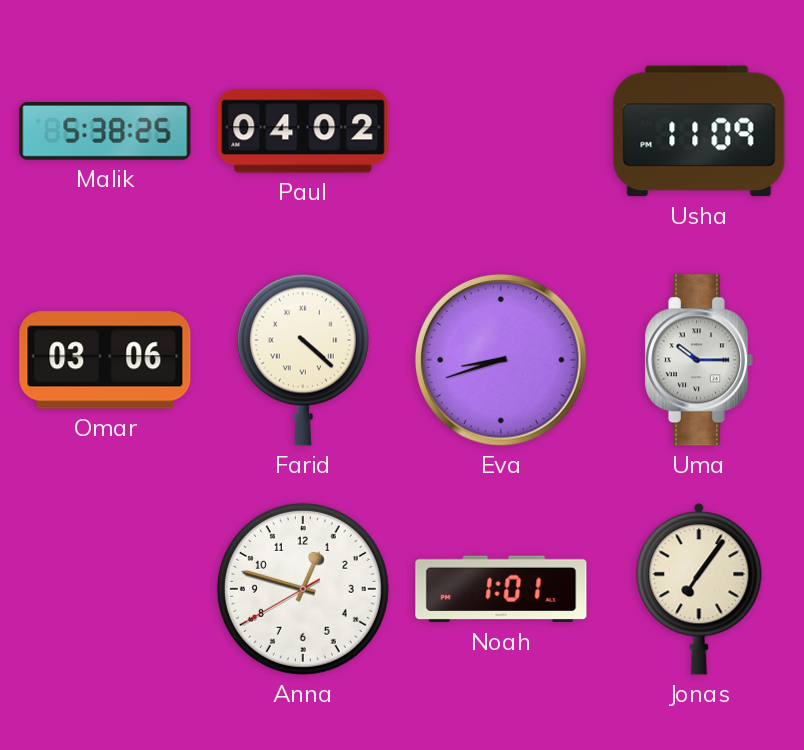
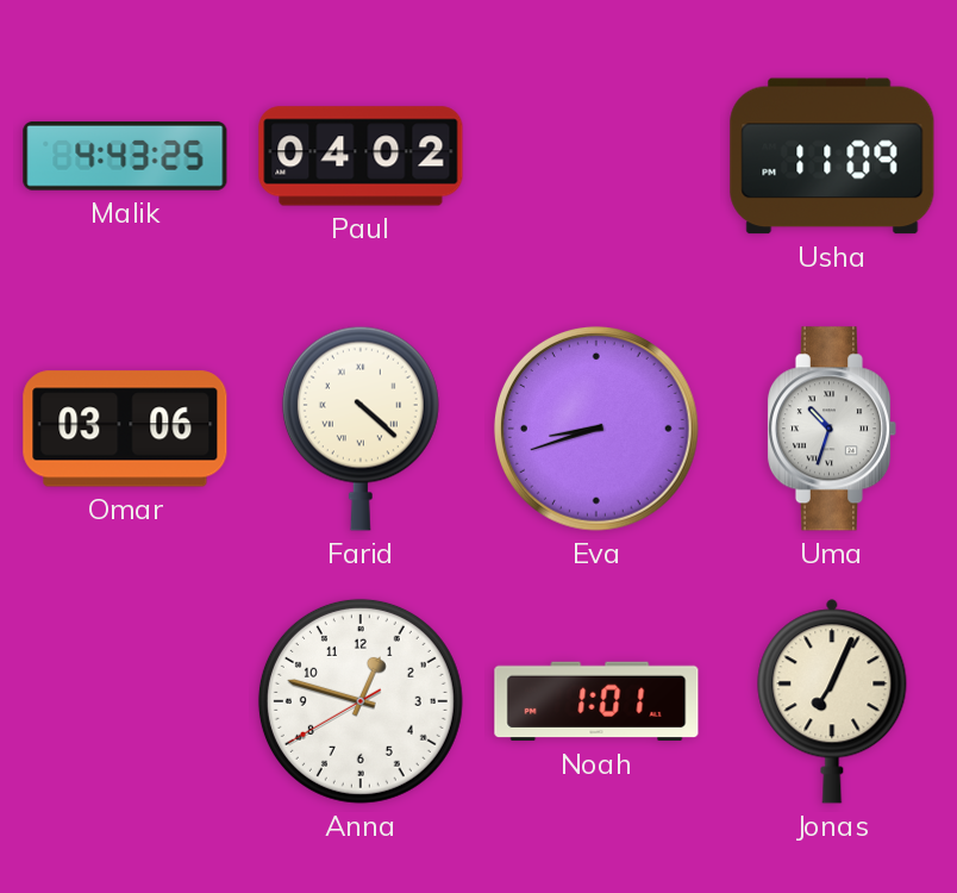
Malik: 5:38 -> 4:43 (125, 157)
Uma: 10:15 -> 10:33 (832, 429)
Jonas: 7:06 -> 7:04 (832, 701)
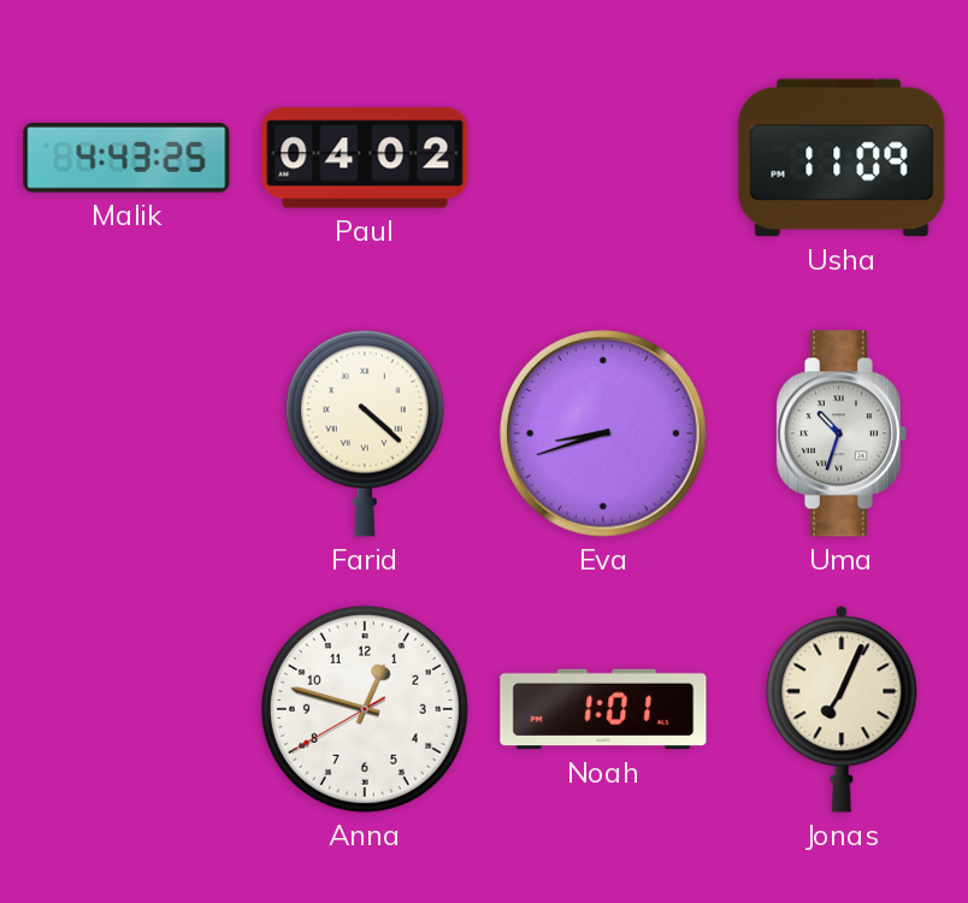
Omar: 03:06 -> none (125, 429)
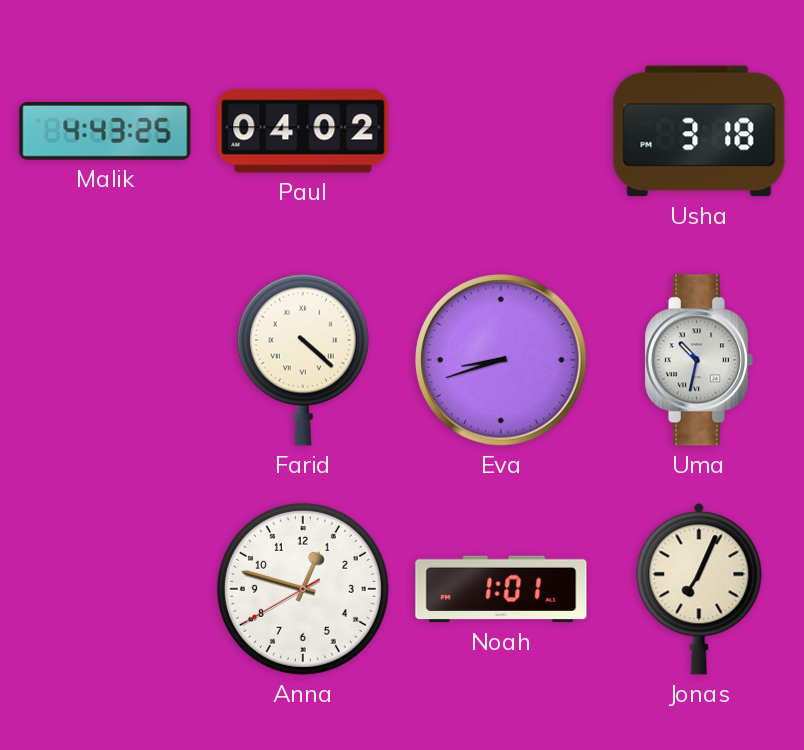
Usha: 11:09 -> 3:18 (699, 131)
Uma: 10:33 -> 10:32 (699, 360)
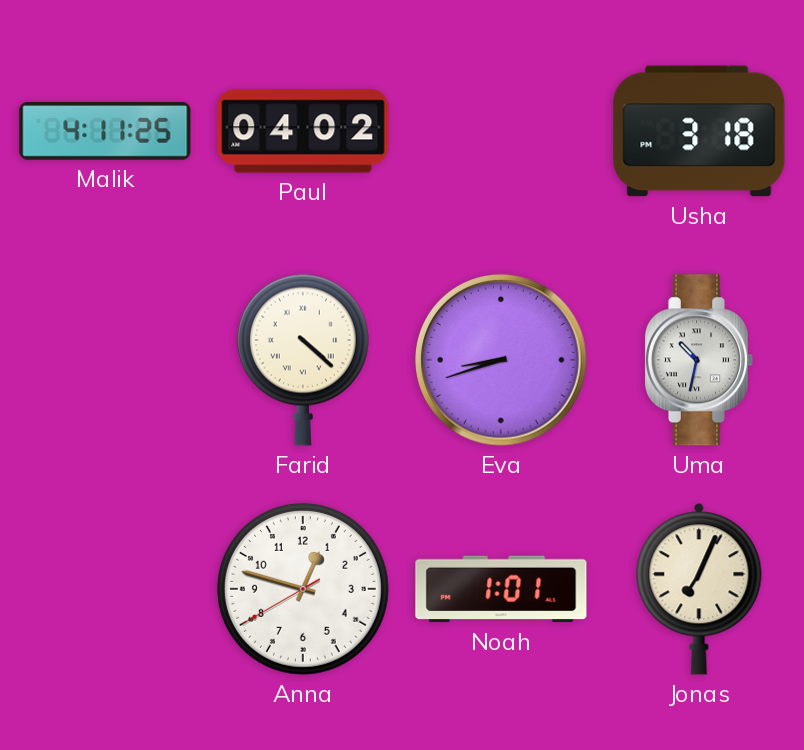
Malik: 4:43 -> 4:11 (105, 132)
